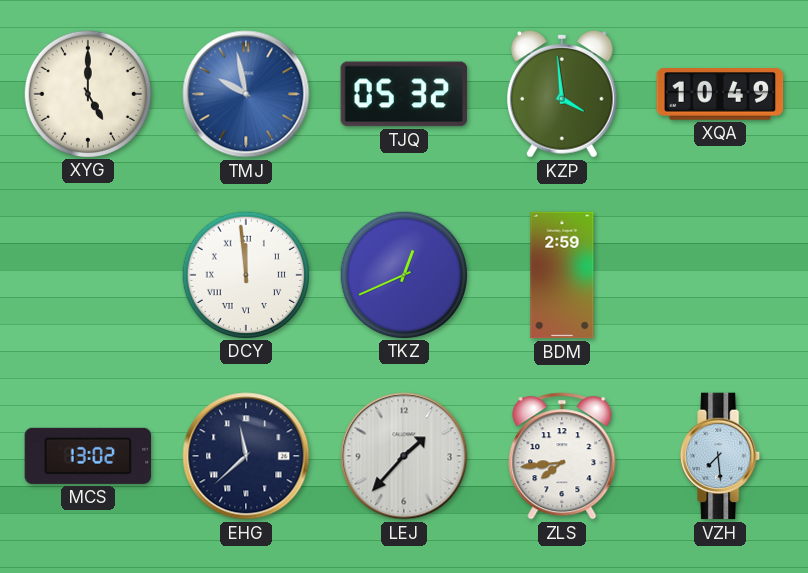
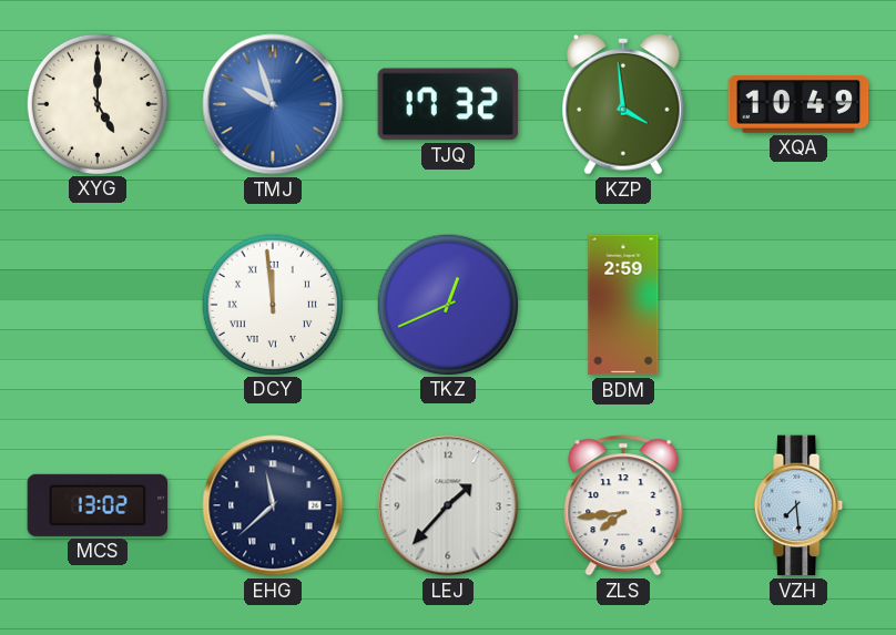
TMJ: 9:58 -> 9:57 (273, 104)
TJQ: 05:32 -> 17:32 (448, 104)
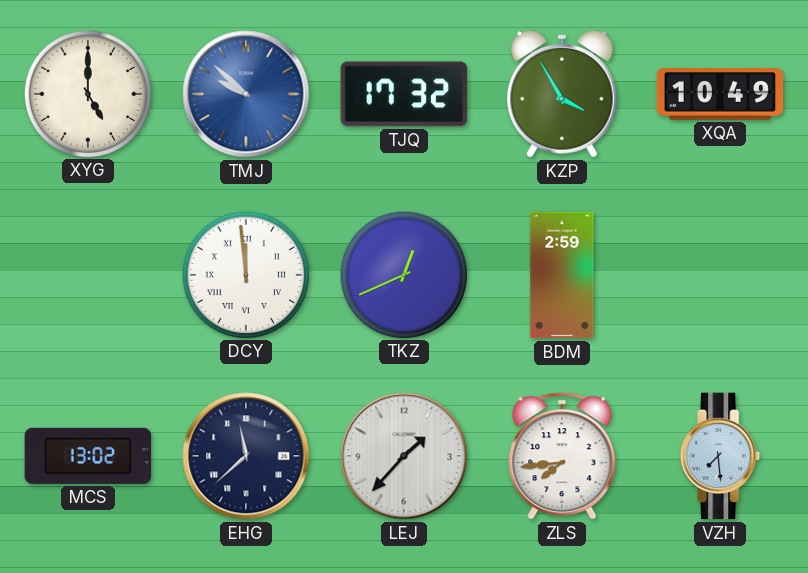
TMJ: 9:57 -> 9:52 (246, 94)
KZP: 3:59 -> 3:55 (563, 95)
